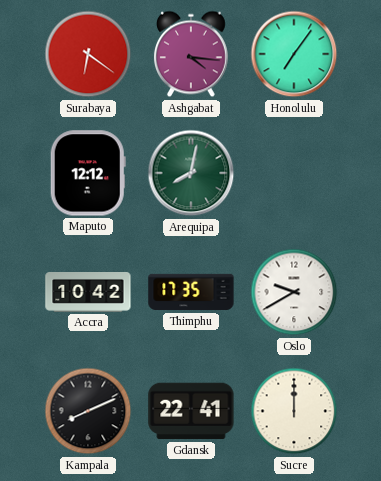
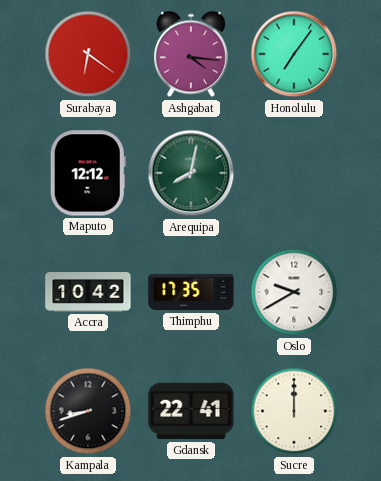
Kampala: 8:11 -> 8:42 (88, 411)
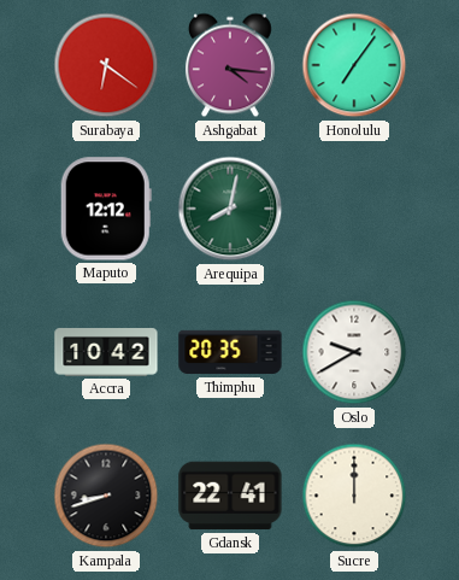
Thimphu: 17:35 -> 20:35 (230, 352)
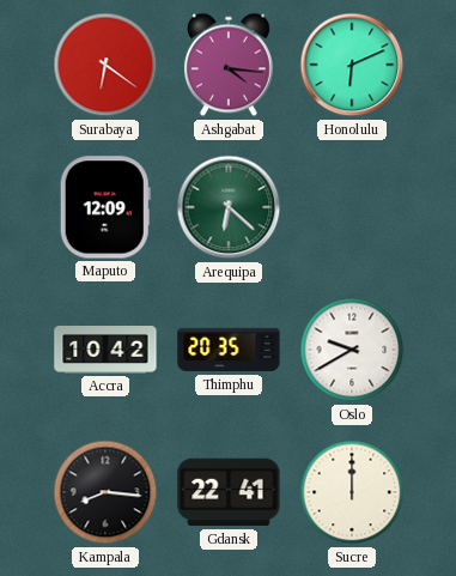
Honolulu: 7:06 -> 6:11 (352, 65)
Maputo: 12:12 -> 12:09 (105, 207)
Arequipa: 8:02 -> 6:22 (229, 207)
Kampala: 8:42 -> 8:16 (105, 492)
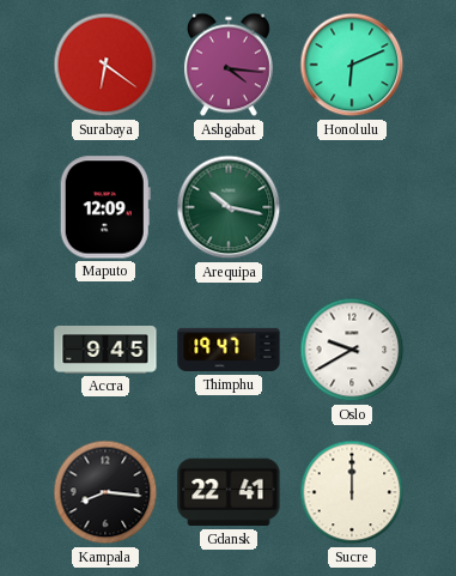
Arequipa: 6:22 -> 10:17 (229, 207)
Accra: 10:42 -> 9:45 (105, 351)
Thimphu: 20:35 -> 19:47 (229, 350)
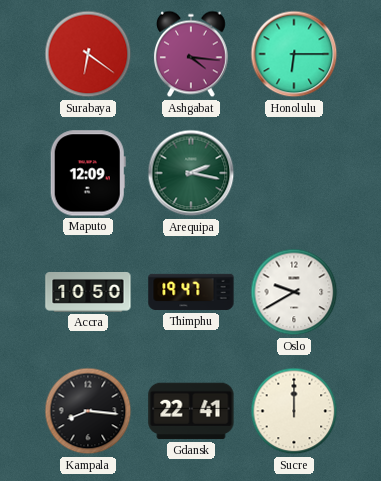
Honolulu: 6:11 -> 6:15 (294, 54)
Arequipa: 10:17 -> 2:17 (191, 173)
Accra: 9:45 -> 10:50 (88, 293)
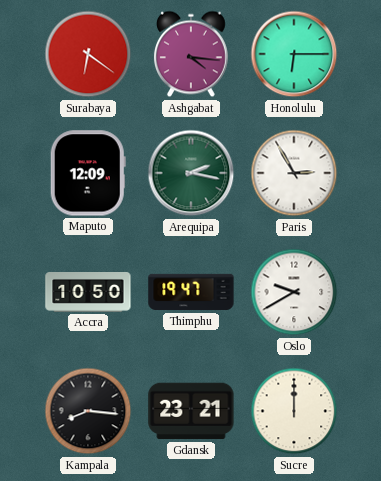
Paris: none -> 2:55 (294, 173)
Gdansk: 22:41 -> 23:21 (191, 411)
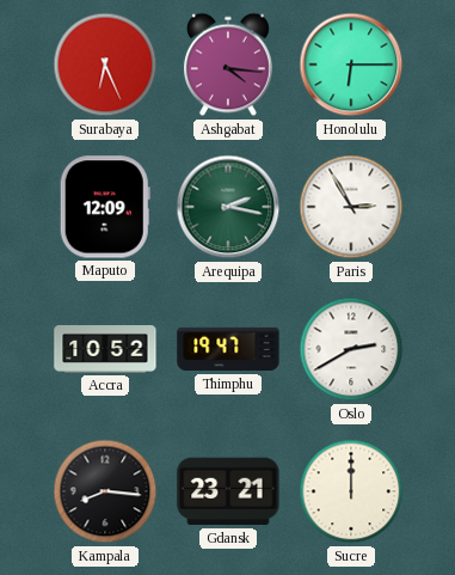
Surabaya: 6:21 -> 6:26 (105, 65)
Accra: 10:50 -> 10:52 (105, 350)
Oslo: 9:40 -> 2:40 (351, 349)
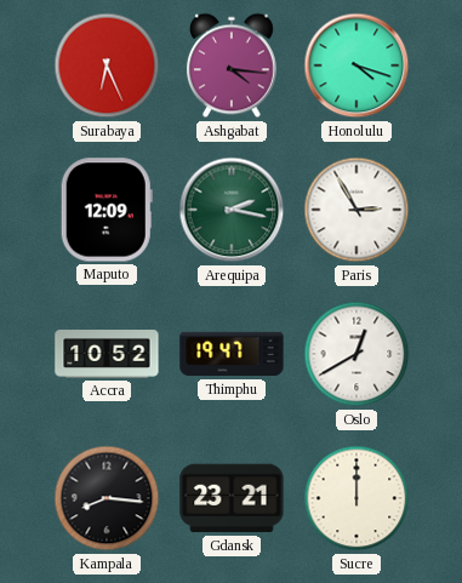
Honolulu: 6:15 -> 4:18 (357, 65)
Oslo: 2:40 -> 12:40 (357, 354)
